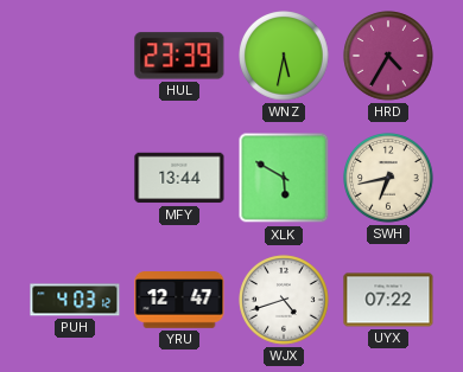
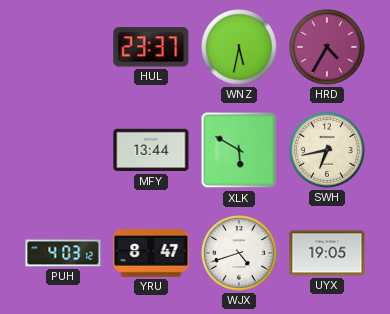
HUL: 23:39 -> 23:37 (151, 47)
YRU: 12:47 -> 8:47 (151, 254)
UYX: 07:22 -> 19:05 (327, 253)
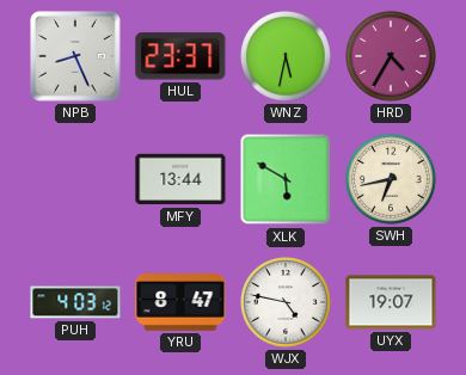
NPB: none -> 8:26 (76, 57)
WJX: 4:42 -> 4:47 (286, 302)
UYX: 19:05 -> 19:07 (391, 302)
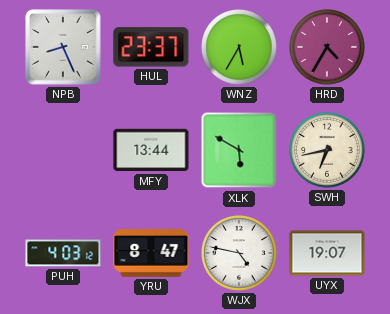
WNZ: 5:32 -> 5:35 (239, 47)
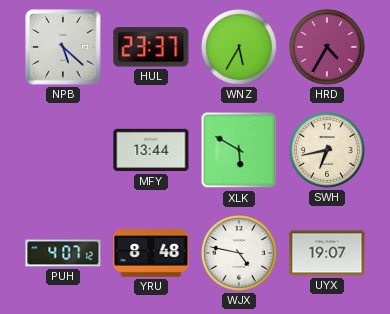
NPB: 8:26 -> 5:22 (64, 48)
PUH: 4:03 -> 4:07 (63, 253)
YRU: 8:47 -> 8:48 (151, 254)
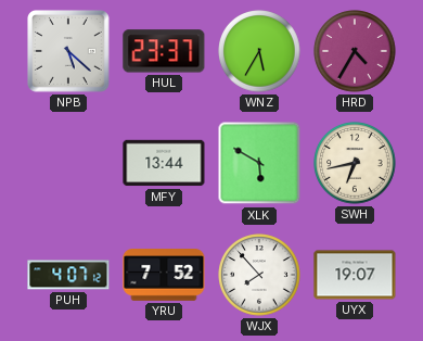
YRU: 8:48 -> 7:52 (164, 276)
WJX: 4:47 -> 7:53 (259, 275)
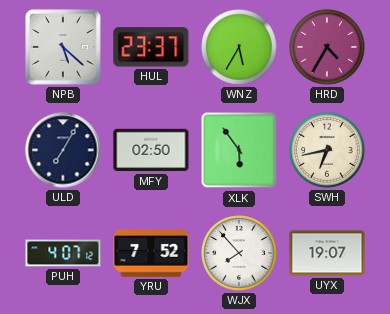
ULD: none -> 7:05 (63, 150)
MFY: 13:44 -> 02:50 (151, 150)
XLK: 5:50 -> 5:54 (239, 150)
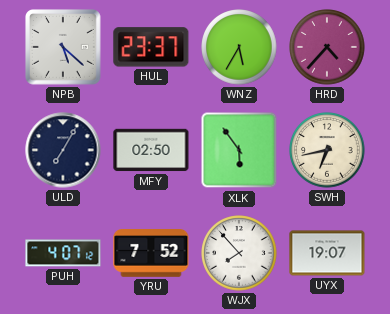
HRD: 4:35 -> 4:37 (327, 47)
